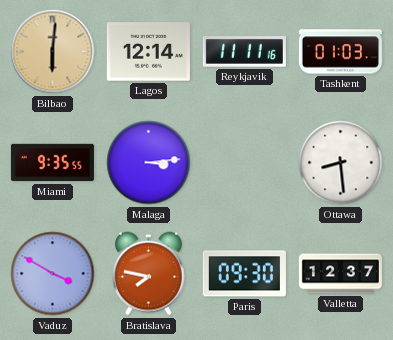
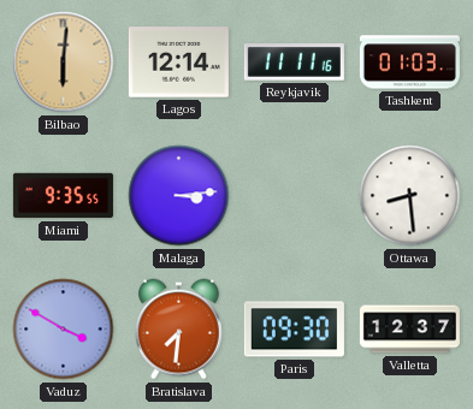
Bratislava: 7:47 -> 7:31 (179, 330)
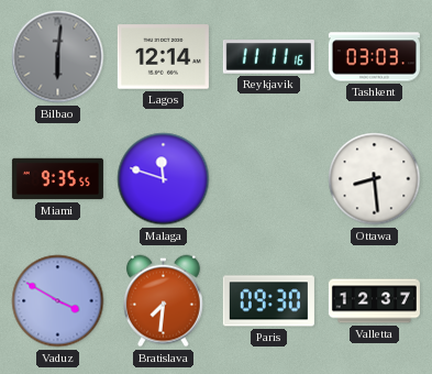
Bilbao dial: champagne -> grey (58, 57)
Tashkent: 01:03 -> 03:03 (374, 57)
Malaga: 3:14 -> 11:48 (164, 179)
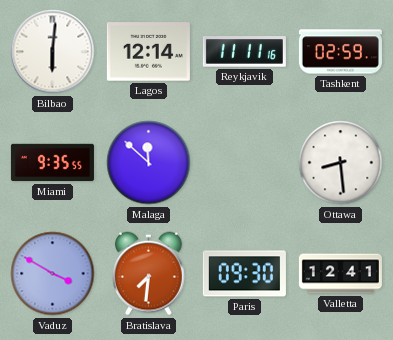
Bilbao dial: grey -> white (53, 52)
Tashkent: 03:03 -> 02:59 (340, 52)
Malaga: 11:48 -> 11:52 (149, 163)
Valletta: 12:37 -> 12:41 (340, 274)
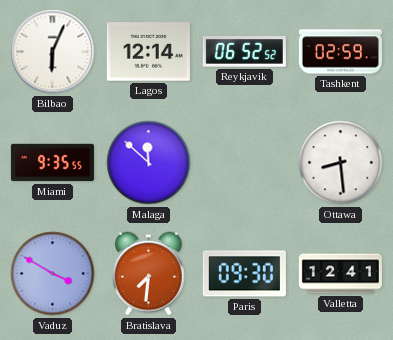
Bilbao: 6:01 -> 6:04 (53, 52)
Reykjavik: 11:11 -> 06:52 (244, 52)
